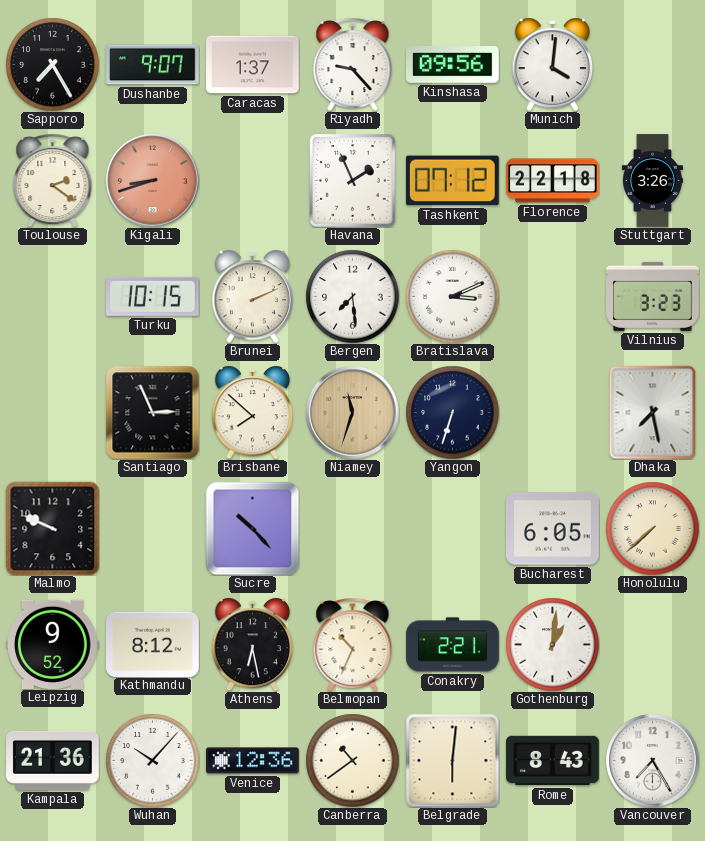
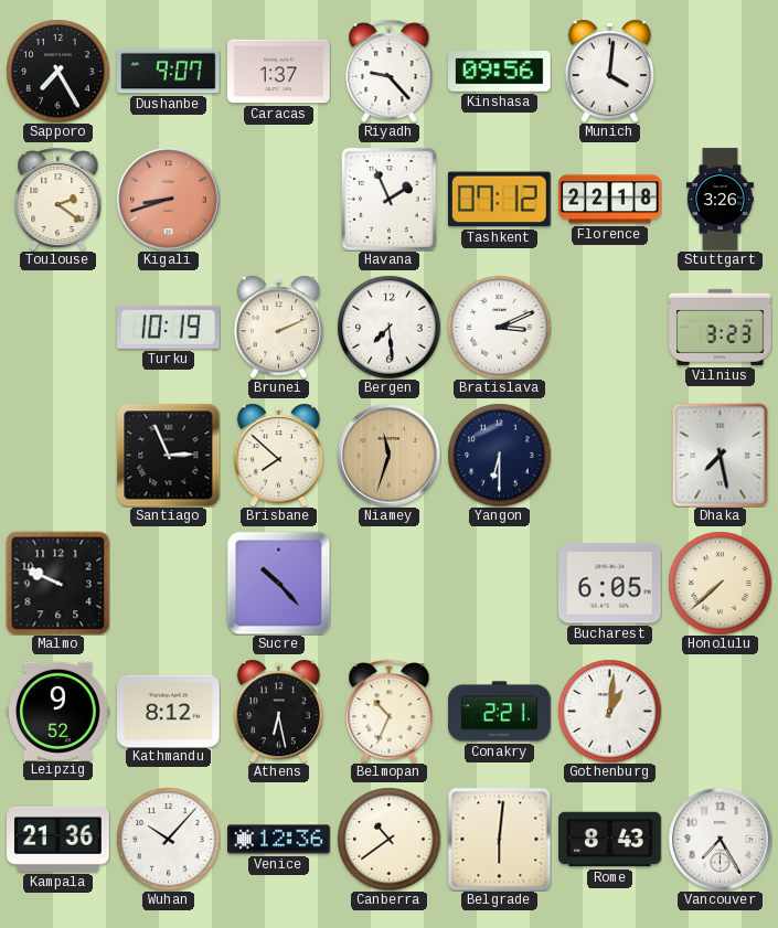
Turku: 10:15 -> 10:19 (169, 327)
Yangon: 6:33 -> 6:30 (499, 455)
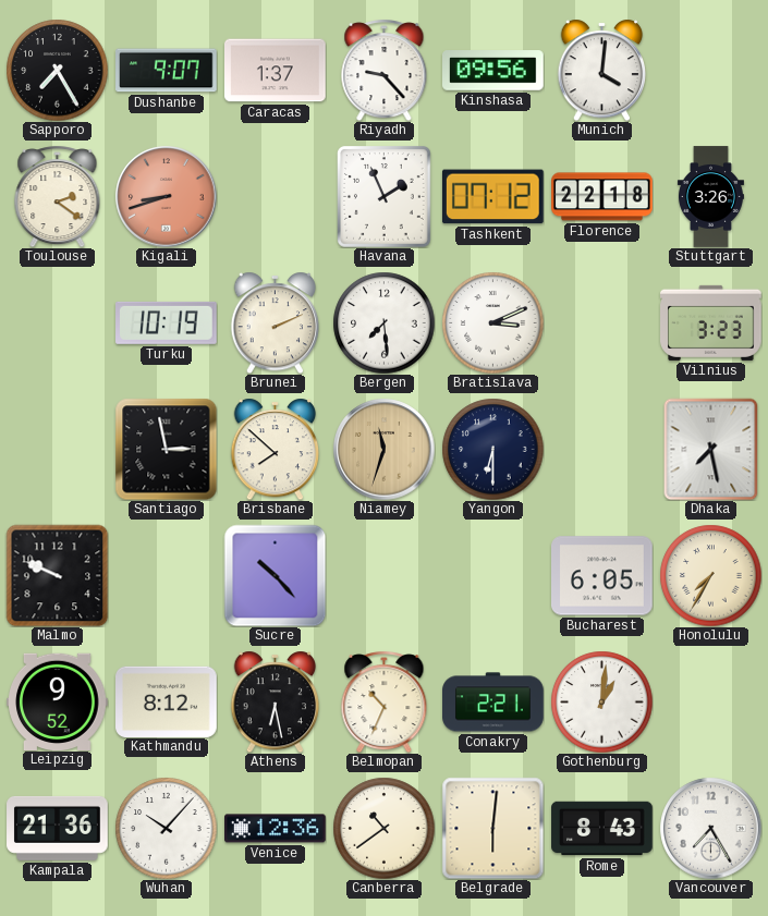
Santiago: 2:56 -> 2:58 (166, 449)
Honolulu: 7:38 -> 7:35 (710, 575)
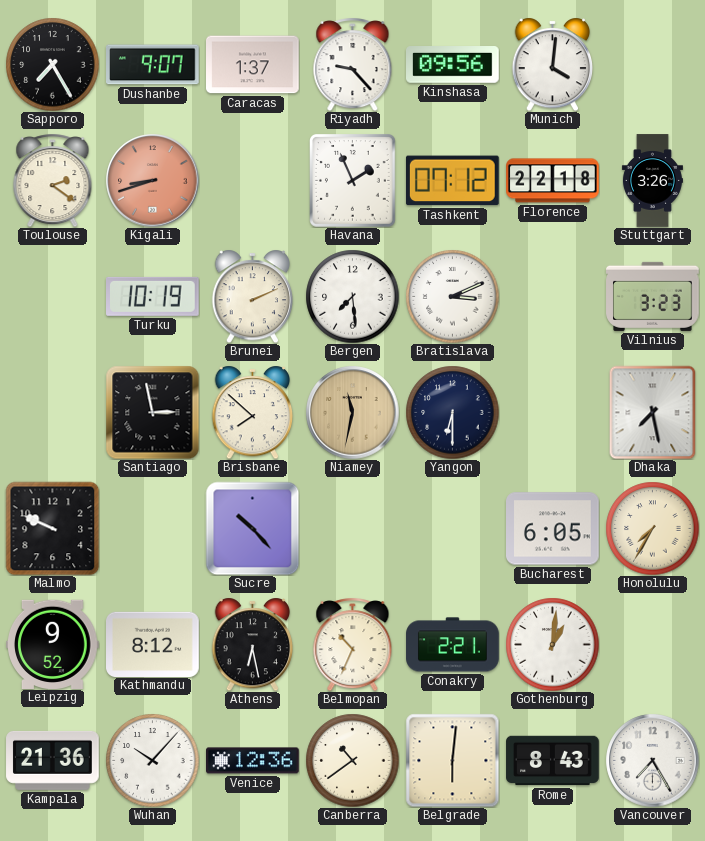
Niamey: 11:33 -> 11:32 (352, 412)
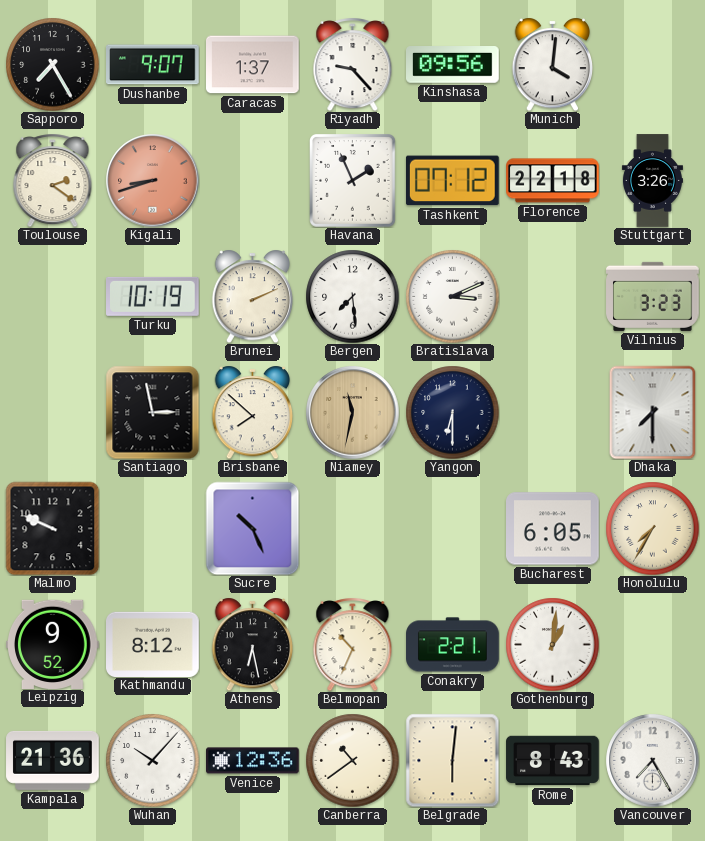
Dhaka: 7:28 -> 7:30 (653, 412)
Sucre: 10:23 -> 10:26 (252, 528)
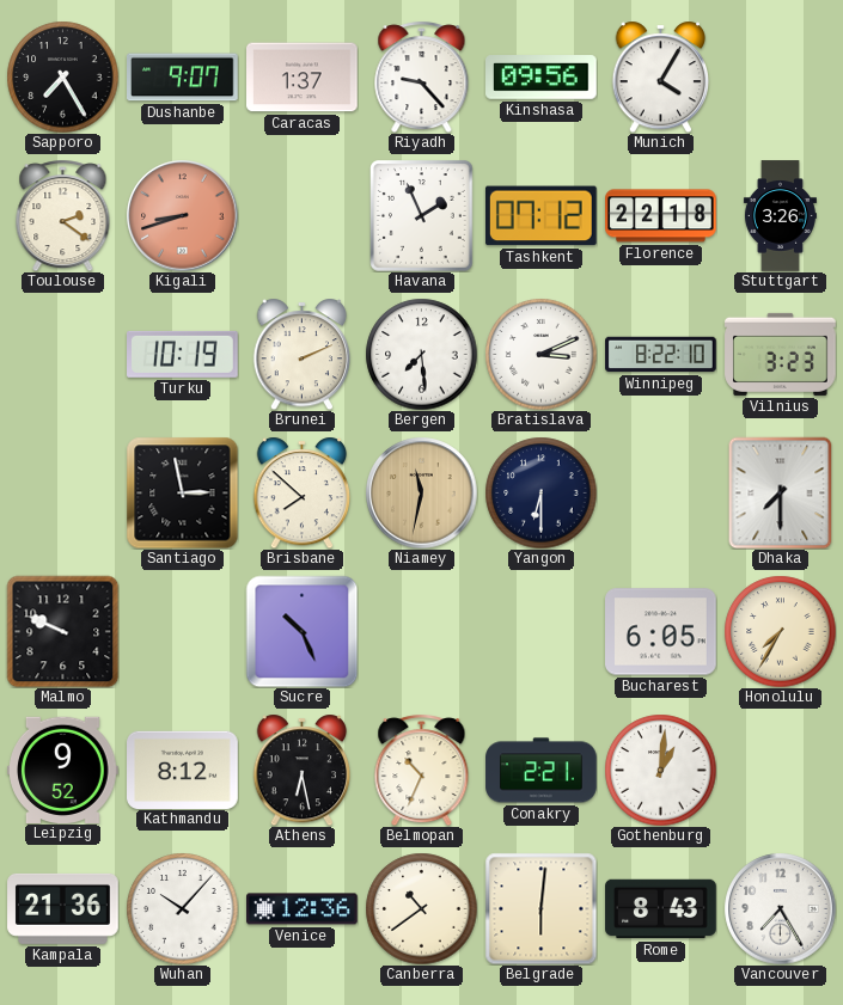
Munich: 4:01 -> 4:05 (661, 76)
Winnipeg: none -> 8:22 (661, 355)
